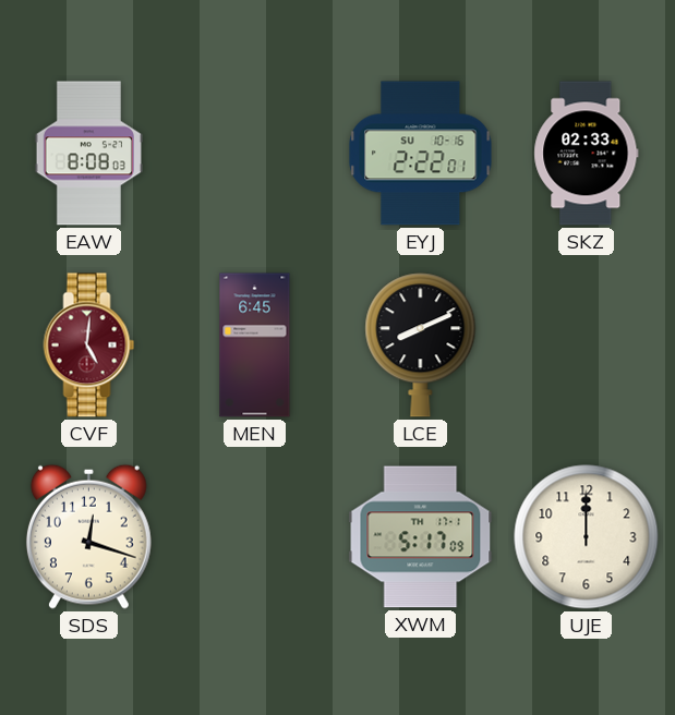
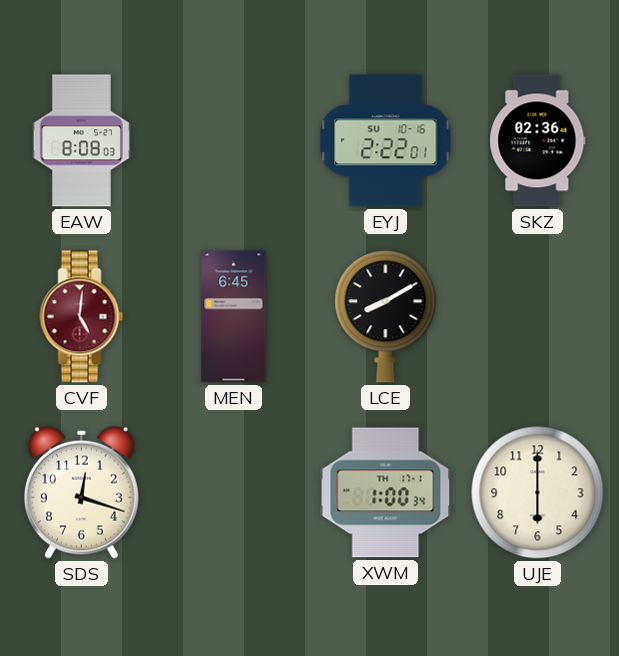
SKZ: 02:33 -> 02:36 (538, 141)
LCE: 8:11 -> 8:10 (386, 317)
XWM: 5:17 -> 1:00 (386, 493)
UJE: 12:00 -> 6:00 (538, 493)
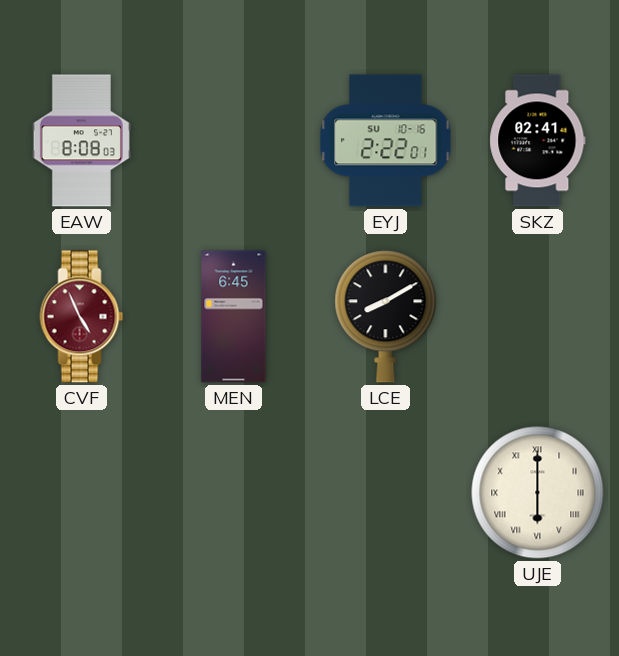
SKZ: 02:36 -> 02:41 (538, 141)
CVF: 5:01 -> 4:56 (82, 317)
SDS: 12:18 -> none (81, 492)
XWM: 1:00 -> none (386, 493)
UJE numerals: Arabic -> Roman (538, 493)
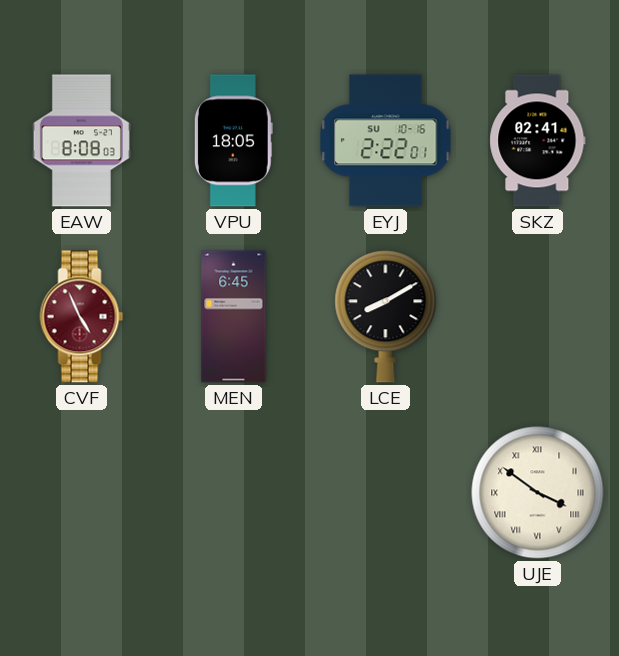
VPU: none -> 18:05 (233, 141)
UJE: 6:00 -> 3:51 (538, 493)
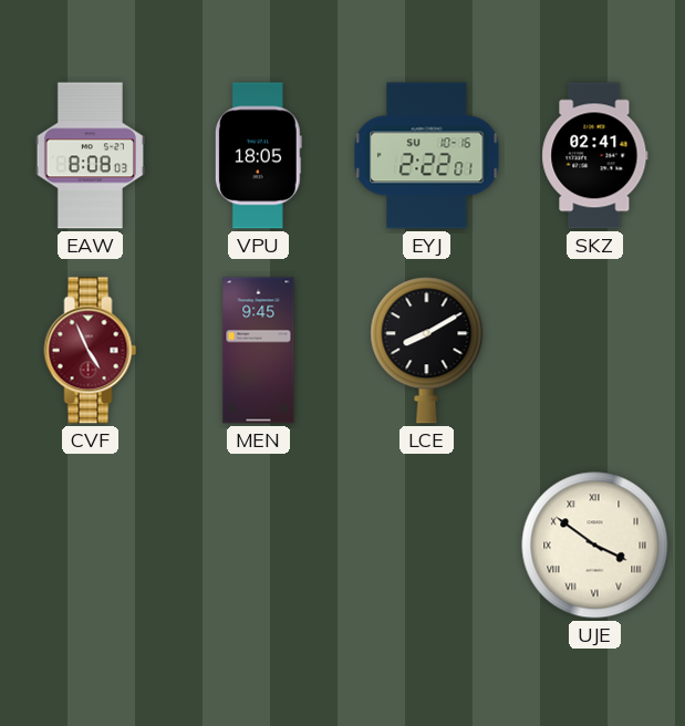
MEN: 6:45 -> 9:45 (259, 351)
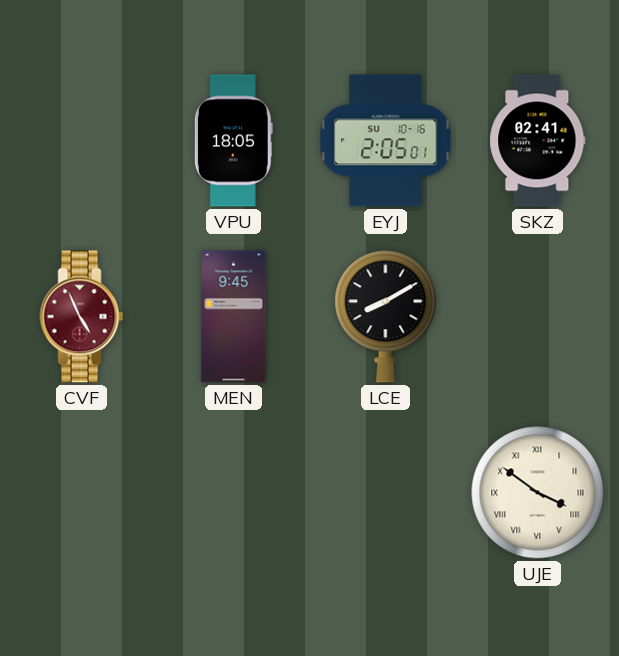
EAW: 8:08 -> none (90, 156)
EYJ: 2:22 -> 2:05 (386, 141)
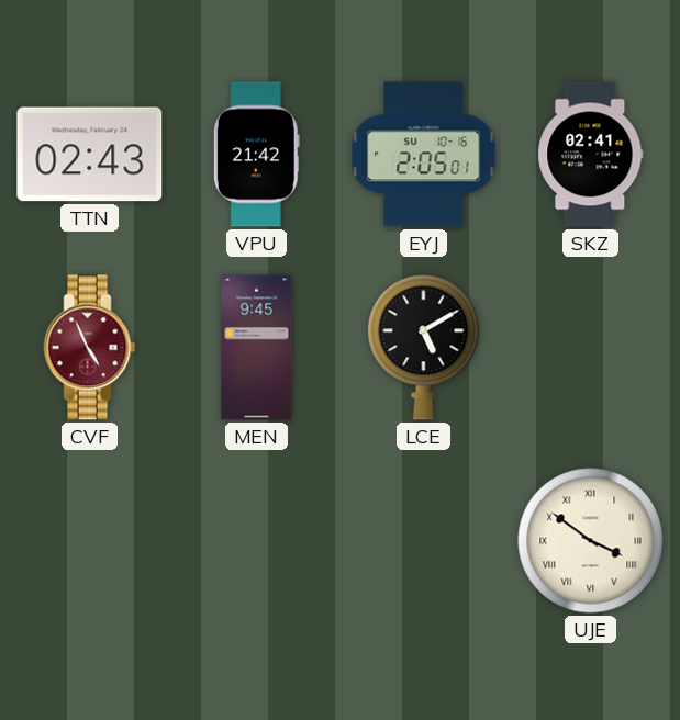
TTN: none -> 02:43 (90, 155)
VPU: 18:05 -> 21:42 (256, 155)
LCE: 8:10 -> 5:10 (424, 348)
